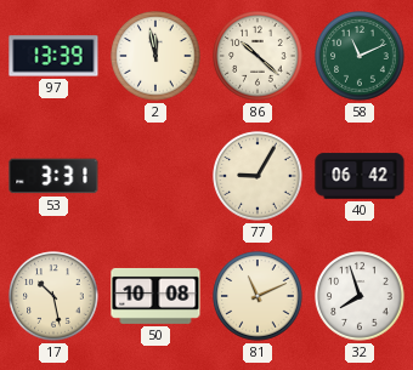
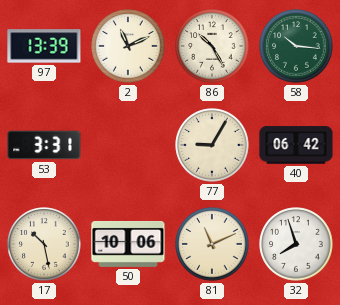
2: 11:58 -> 11:11 (128, 46)
86: 10:22 -> 10:25 (212, 46)
58: 11:11 -> 10:16 (296, 46)
50: 10:08 -> 10:06 (128, 244)
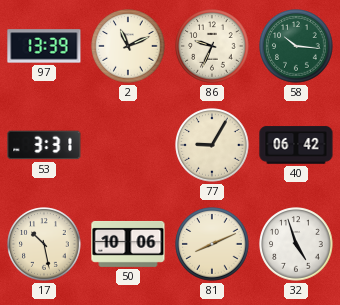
86: 10:25 -> 9:34 (212, 46)
81: 11:11 -> 8:11 (212, 244)
32: 7:57 -> 4:57 (296, 244)
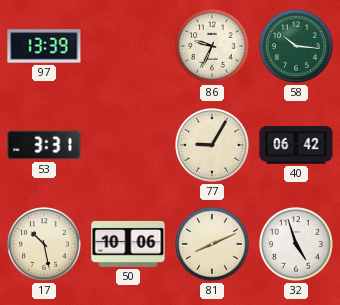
2: 11:11 -> none (128, 46)
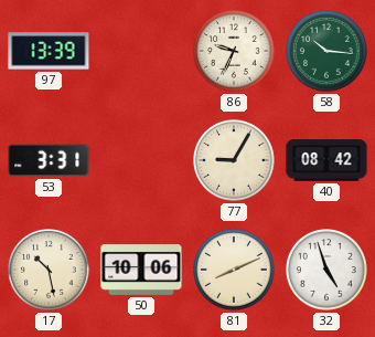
40: 06:42 -> 08:42 (326, 160)
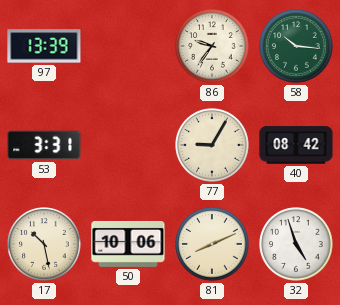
86: 9:34 -> 9:36 (212, 46)
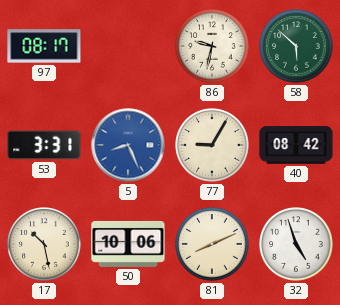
97: 13:39 -> 08:17 (44, 46)
86: 9:36 -> 9:32 (212, 46)
58: 10:16 -> 5:52 (296, 46)
5: none -> 8:26 (128, 145)
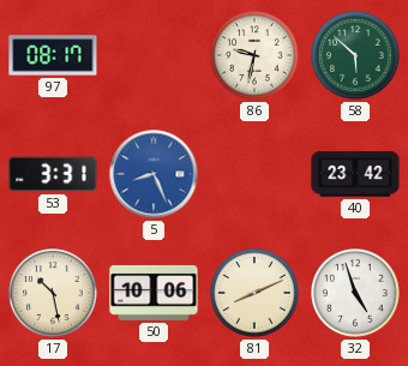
77: 9:05 -> none (212, 145)
40: 08:42 -> 23:42 (355, 174)
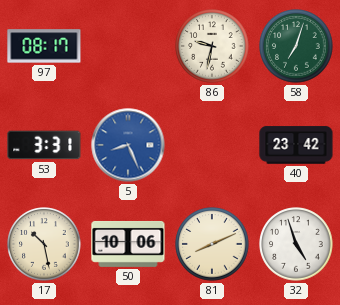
58: 5:52 -> 7:03 (296, 46)
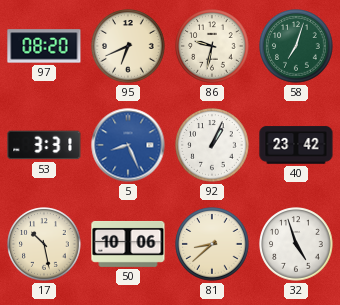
97: 08:17 -> 08:20 (44, 46)
95: none -> 6:41 (128, 46)
92: none -> 1:04 (212, 145)
81: 8:11 -> 8:38 (212, 244)
